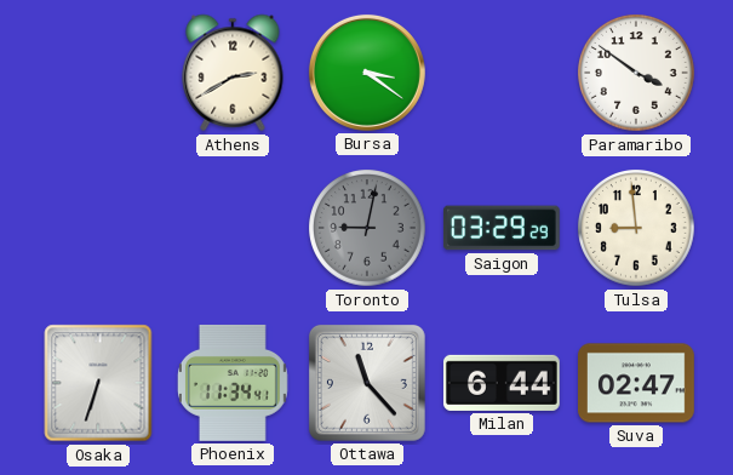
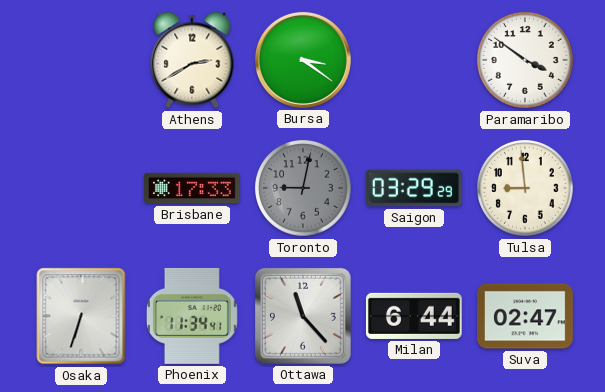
Brisbane: none -> 17:33 (193, 188)
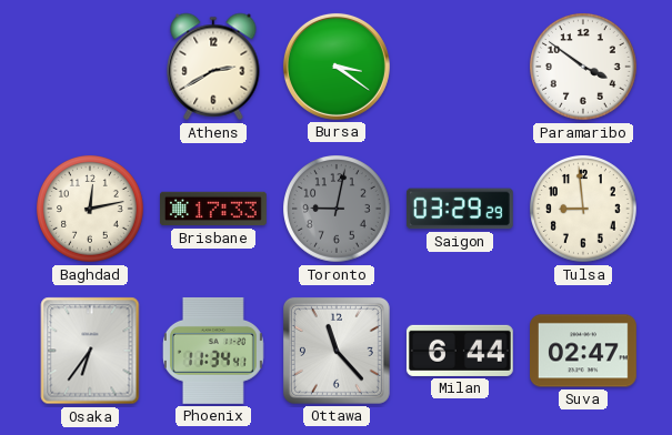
Baghdad: none -> 12:13 (91, 210)
Osaka: 6:33 -> 6:36 (90, 351)
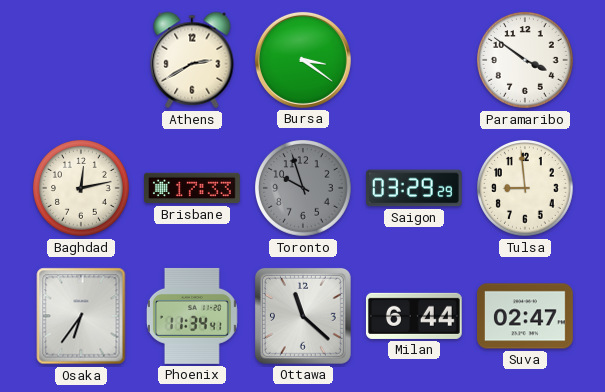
Toronto: 9:02 -> 9:57 (304, 189)
Ottawa: 11:23 -> 11:22 (303, 316)
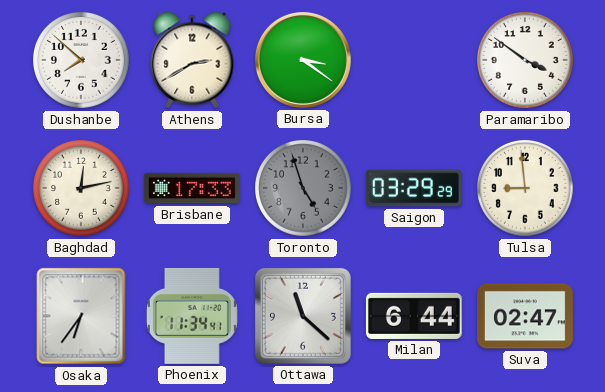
Dushanbe: none -> 7:52 (82, 61)
Toronto: 9:57 -> 4:57 (304, 189)
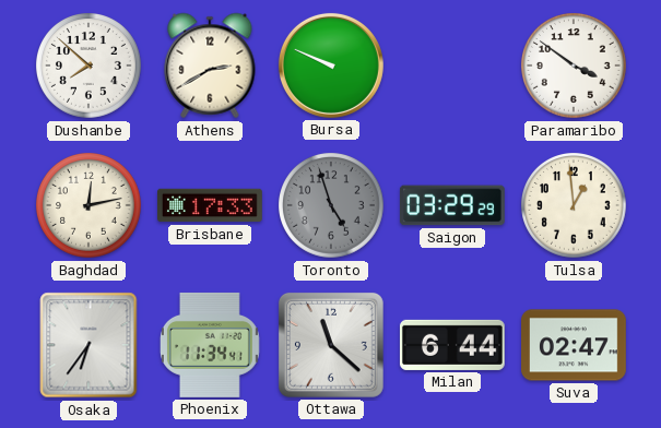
Bursa: 3:21 -> 9:49 (331, 66)
Tulsa: 8:59 -> 12:59 (575, 206)
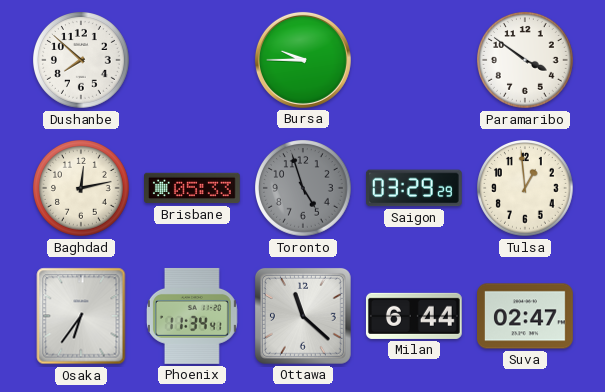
Athens: 2:40 -> none (210, 66)
Bursa: 9:49 -> 9:45 (303, 60)
Brisbane: 17:33 -> 05:33 (193, 188)
